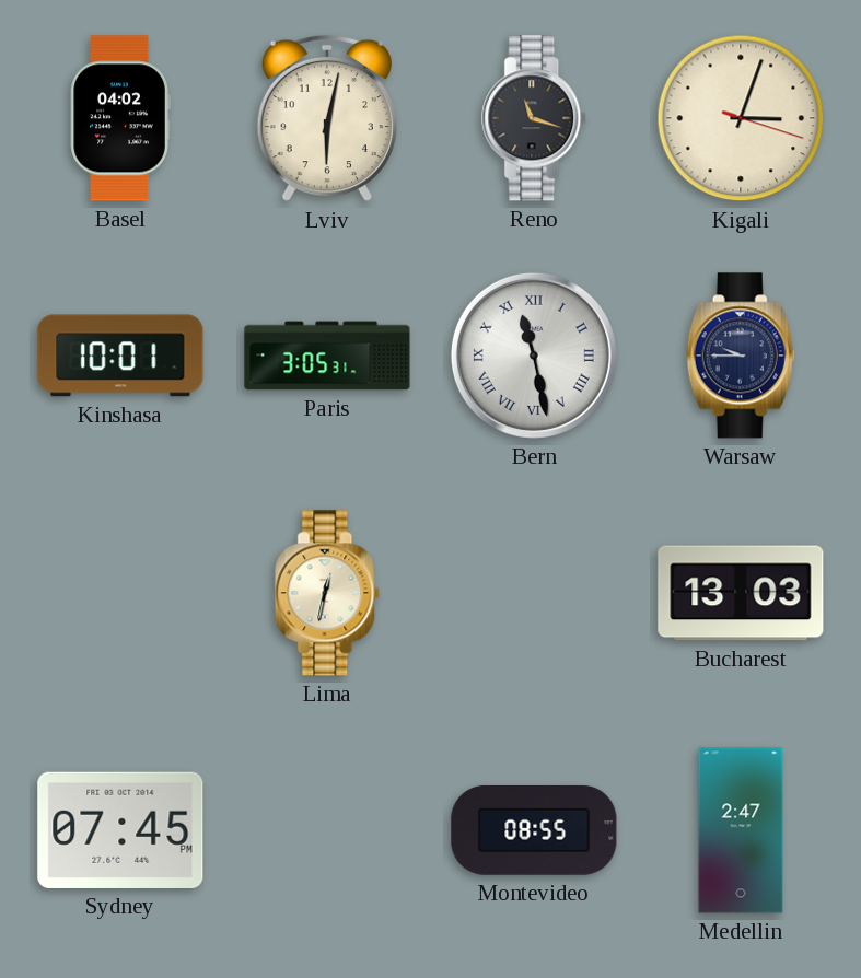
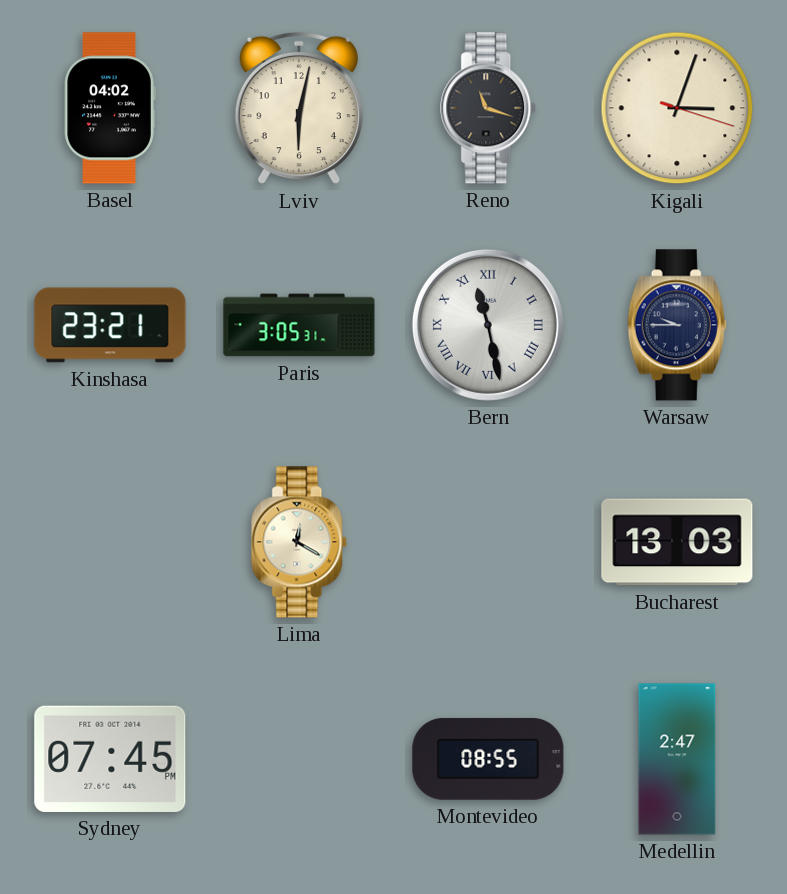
Kinshasa: 10:01 -> 23:21 (110, 325)
Lima: 12:32 -> 12:20 (300, 542)
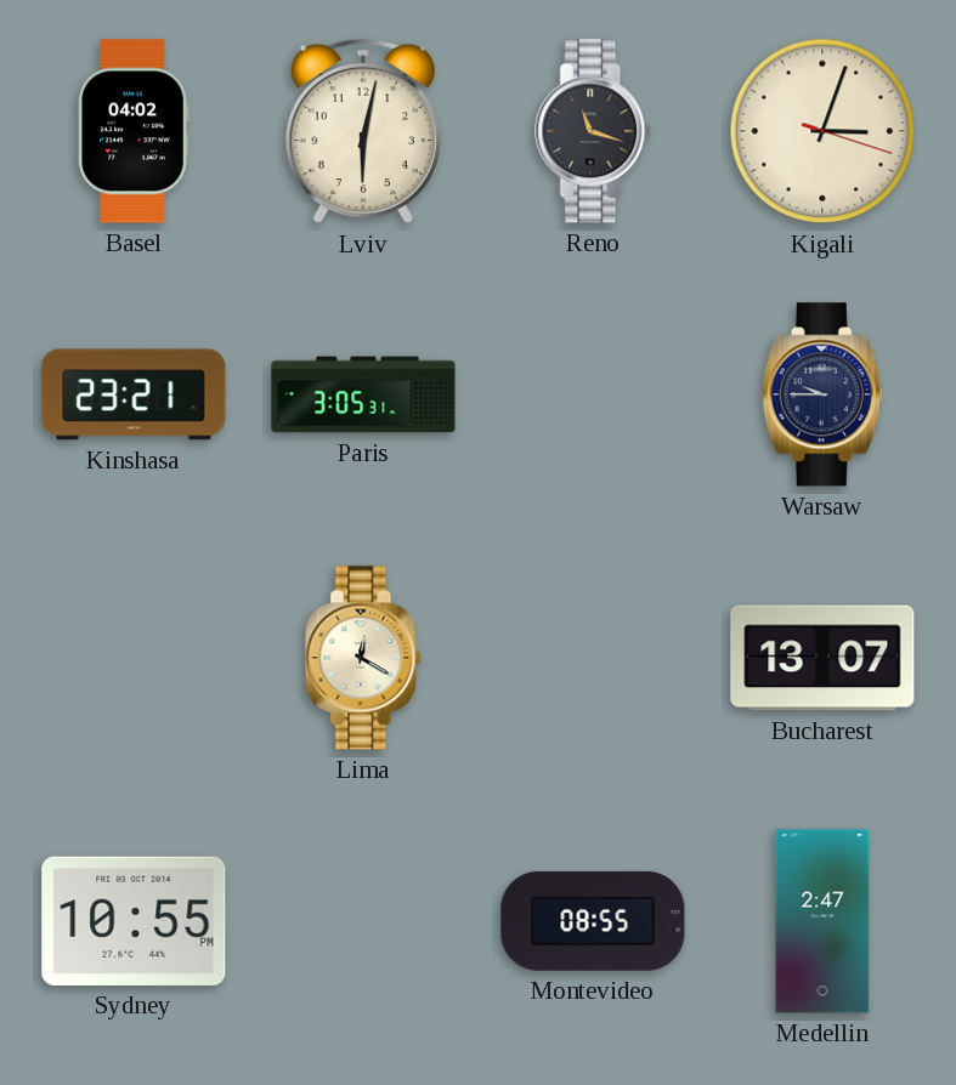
Bern: 11:28 -> none (488, 325)
Bucharest: 13:03 -> 13:07 (822, 658)
Sydney: 07:45 -> 10:55 (134, 921)
